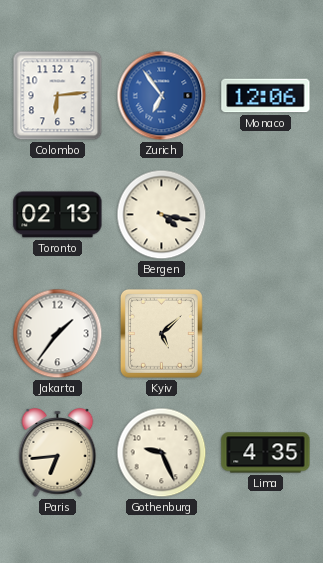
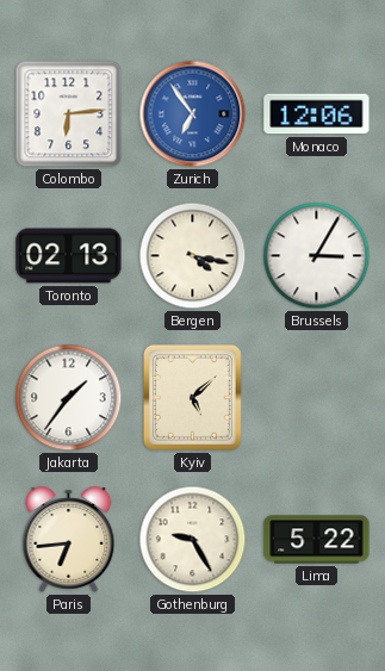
Brussels: none -> 3:05 (317, 256)
Gothenburg: 9:26 -> 9:25 (193, 540)
Lima: 4:35 -> 5:22 (317, 540)
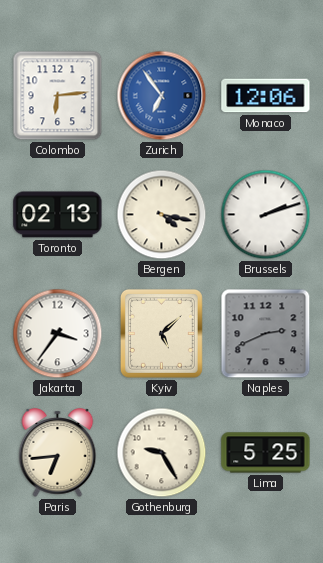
Brussels: 3:05 -> 2:12 (266, 215)
Jakarta: 1:36 -> 3:36 (58, 334)
Naples: none -> 2:41 (266, 334)
Lima: 5:22 -> 5:25 (266, 453)
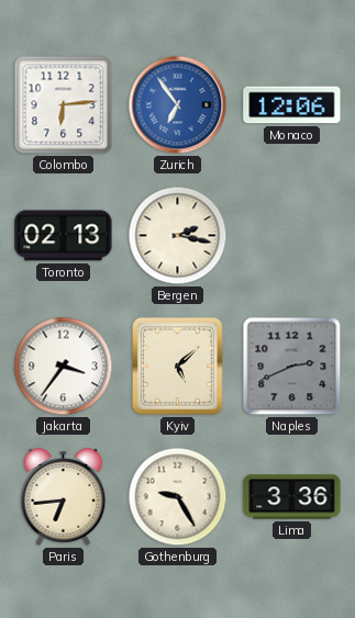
Bergen: 4:17 -> 2:17 (178, 236)
Brussels: 2:12 -> none (266, 215)
Lima: 5:25 -> 3:36 (292, 497)
